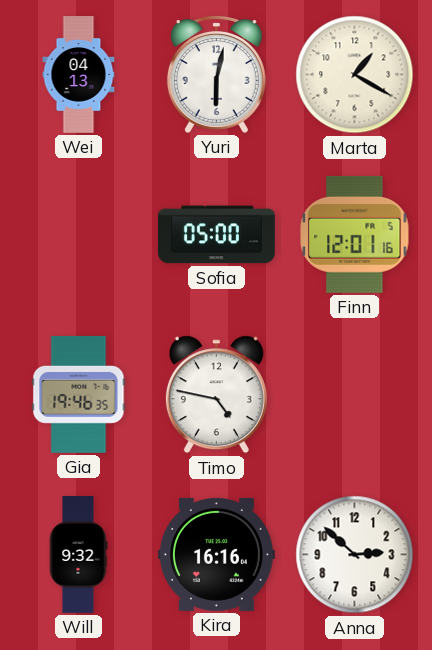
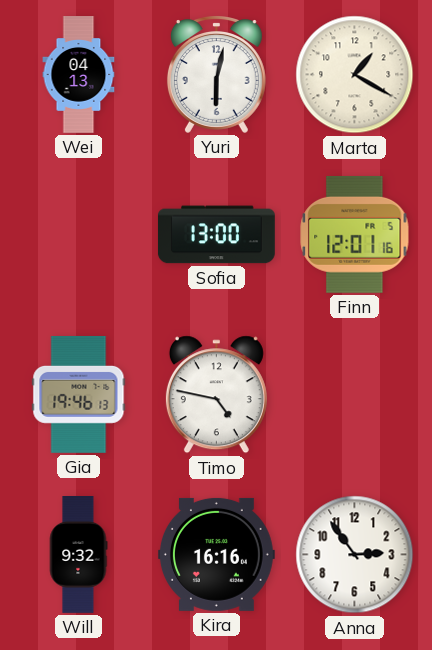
Sofia: 05:00 -> 13:00 (216, 235)
Gia: 19:46:35 -> 19:46:13 (79, 395)
Anna: 2:52 -> 2:54 (355, 555)
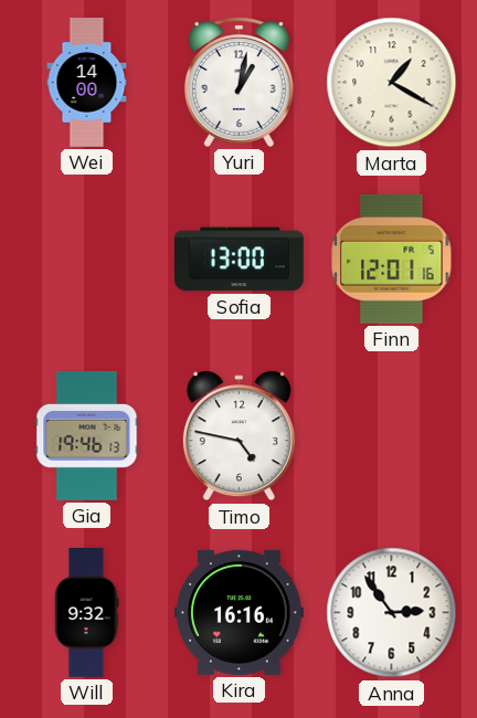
Wei: 04:13 -> 14:00 (87, 83)
Yuri: 6:02 -> 1:02 (239, 82)
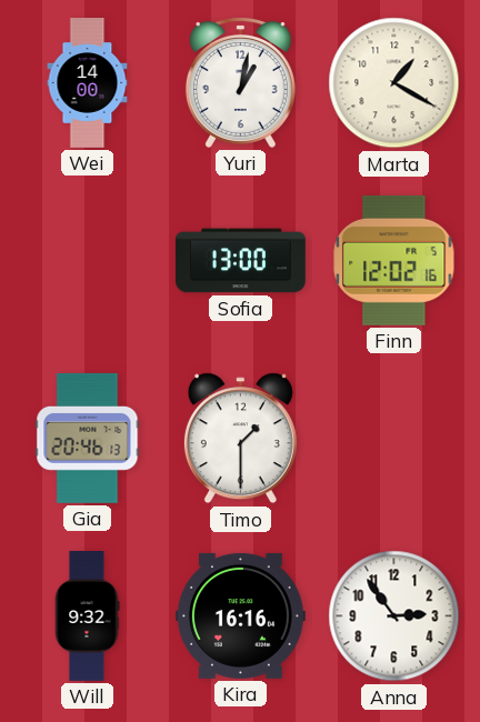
Finn: 12:01 -> 12:02 (394, 260)
Gia: 19:46 -> 20:46 (88, 439)
Timo: 4:47 -> 1:30 (240, 439)
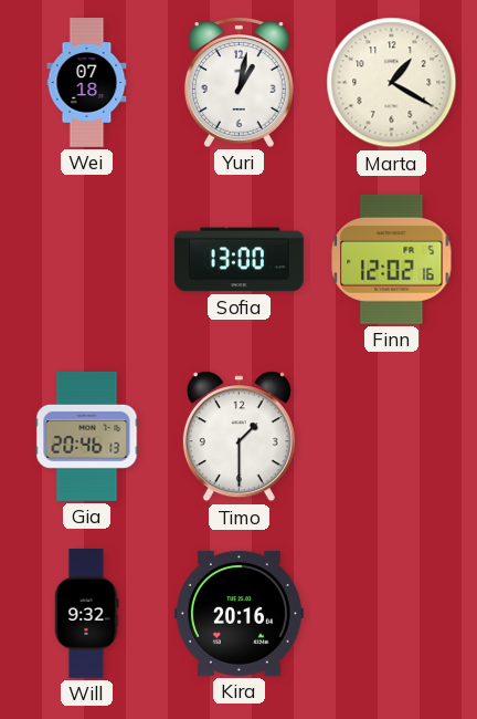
Wei: 14:00 -> 07:18 (87, 83)
Kira: 16:16 -> 20:16 (239, 613)
Anna: 2:54 -> none (394, 616)
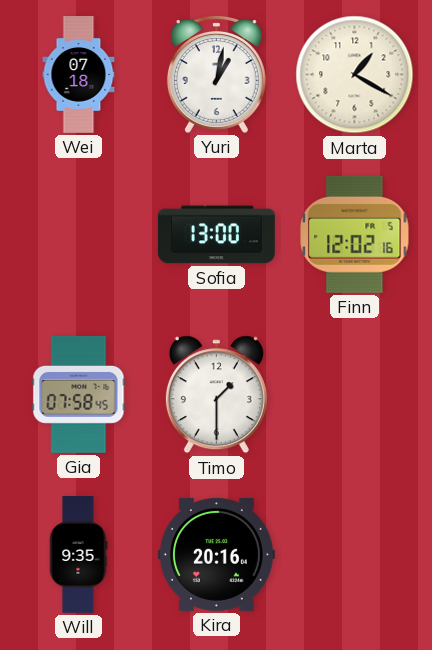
Gia: 20:46 -> 07:58 (79, 395)
Will: 9:32 -> 9:35 (78, 555)
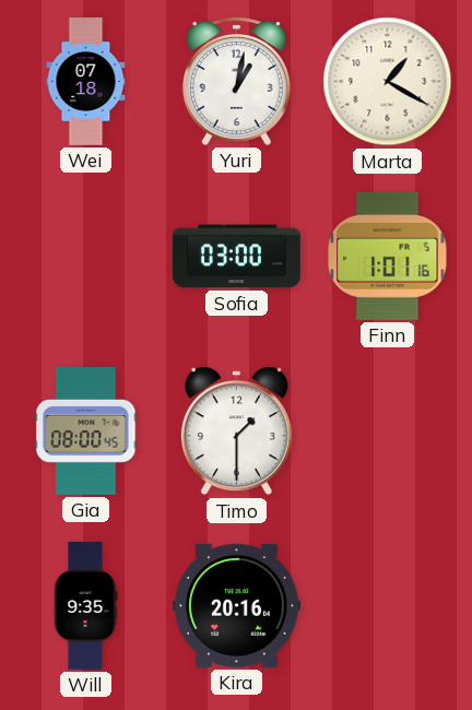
Sofia: 13:00 -> 03:00 (236, 257)
Finn: 12:02 -> 1:01 (388, 256)
Gia: 07:58 -> 08:00 (86, 431)
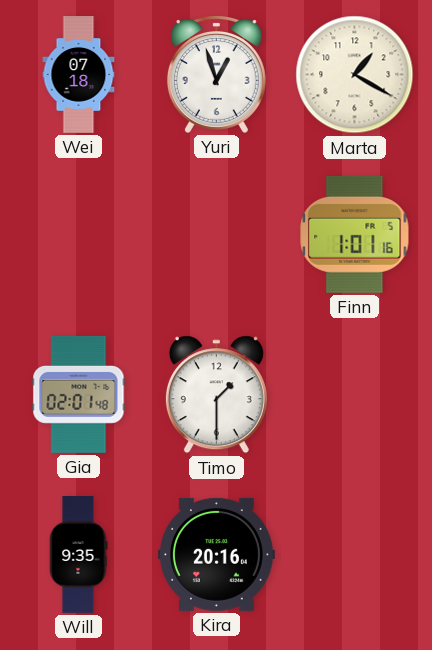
Yuri: 1:02 -> 12:57 (216, 74)
Sofia: 03:00 -> none (236, 257)
Gia: 08:00 -> 02:01 (79, 395)
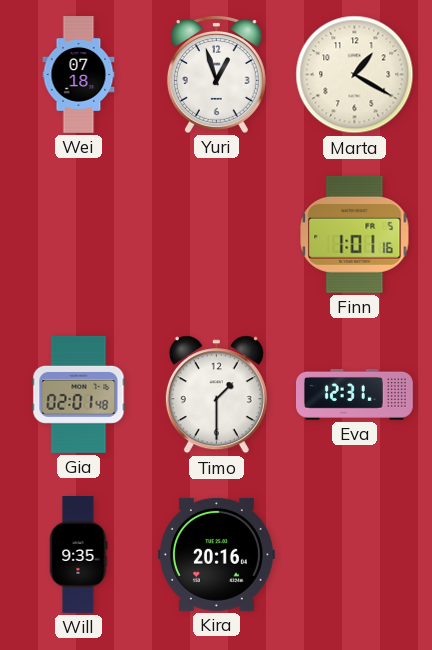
Eva: none -> 12:31 (355, 394)
